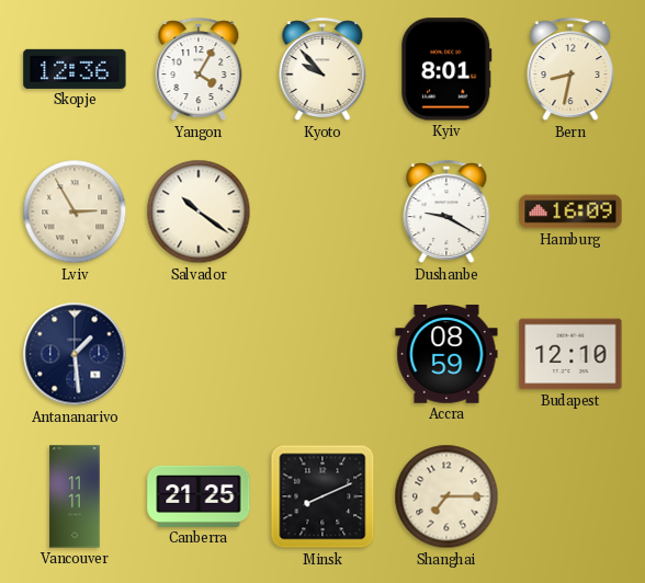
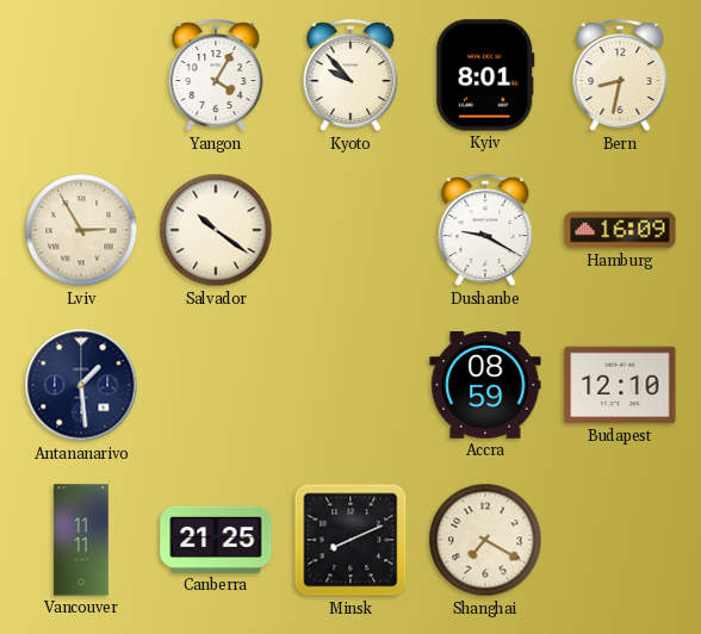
Skopje: 12:36 -> none (75, 69)
Shanghai: 7:15 -> 7:20 (485, 540)
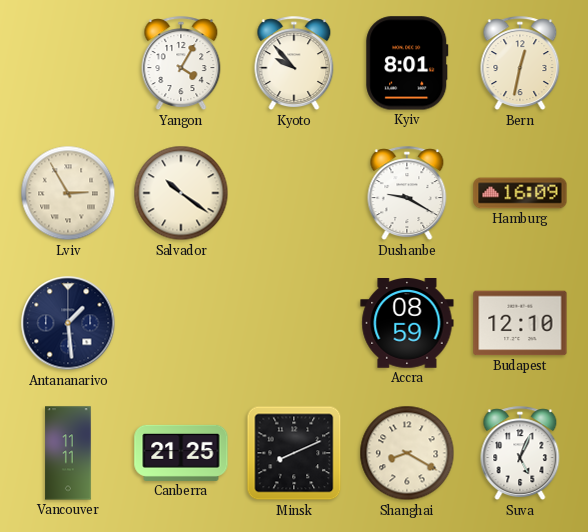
Bern: 8:32 -> 12:32 (520, 64)
Shanghai: 7:20 -> 8:20 (407, 453)
Suva: none -> 5:04 (520, 454)
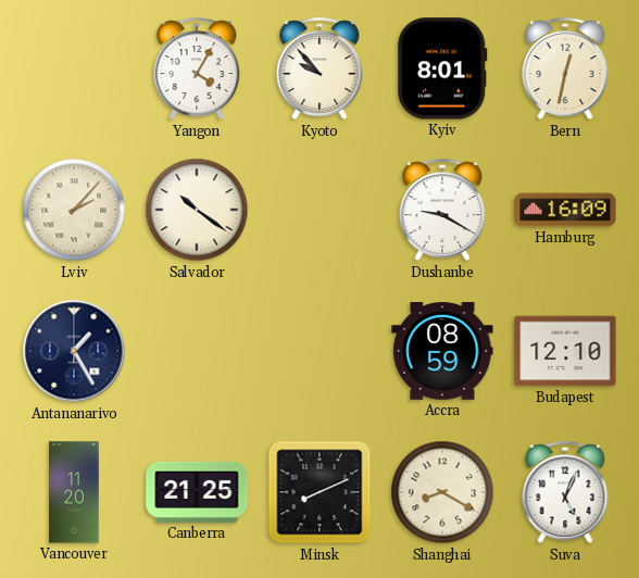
Lviv: 2:55 -> 2:07 (74, 210)
Antananarivo: 1:29 -> 1:25 (74, 351)
Vancouver: 11:11 -> 11:20 (74, 492)
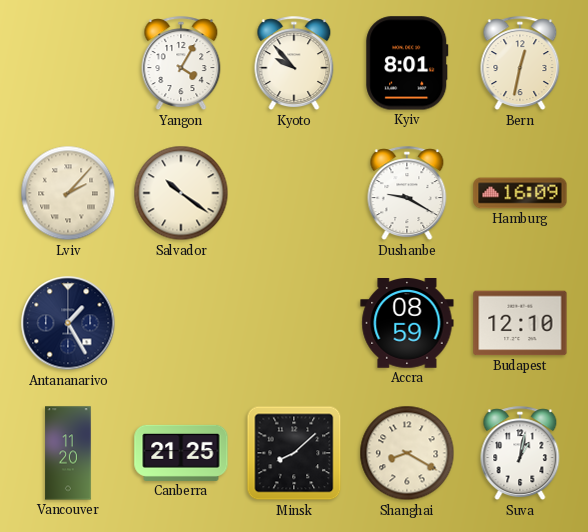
Minsk: 8:11 -> 8:08 (294, 453)
Suva: 5:04 -> 1:02 (520, 454)
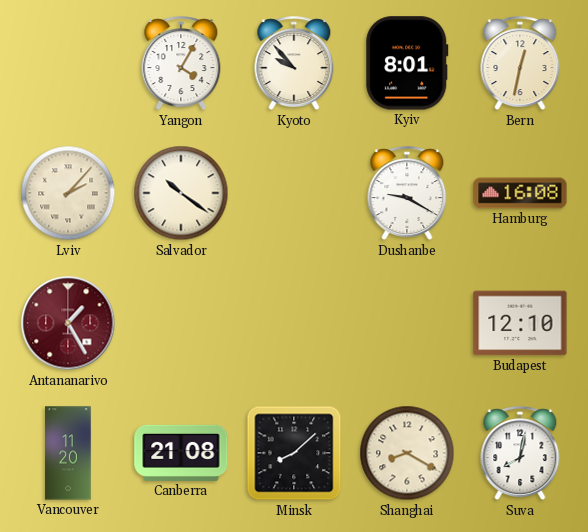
Hamburg: 16:09 -> 16:08 (520, 193)
Antananarivo dial: navy -> burgundy (68, 323)
Accra: 08:59 -> none (407, 324)
Canberra: 21:25 -> 21:08 (181, 453)
Suva: 1:02 -> 8:02 (520, 454)
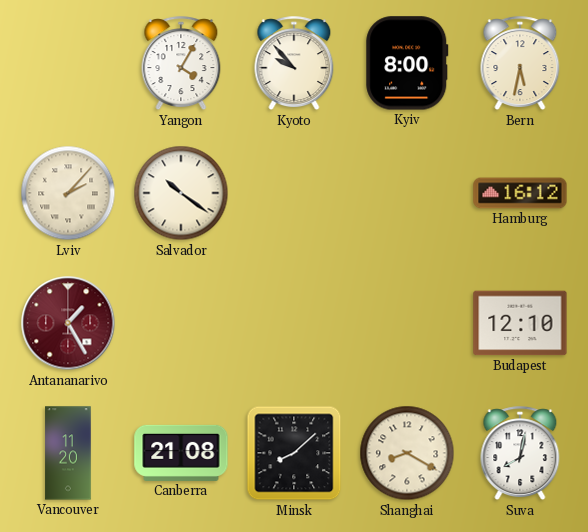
Kyiv: 8:01 -> 8:00 (407, 63)
Bern: 12:32 -> 5:32 (520, 64)
Dushanbe: 9:20 -> none (407, 194)
Hamburg: 16:08 -> 16:12 (520, 193)
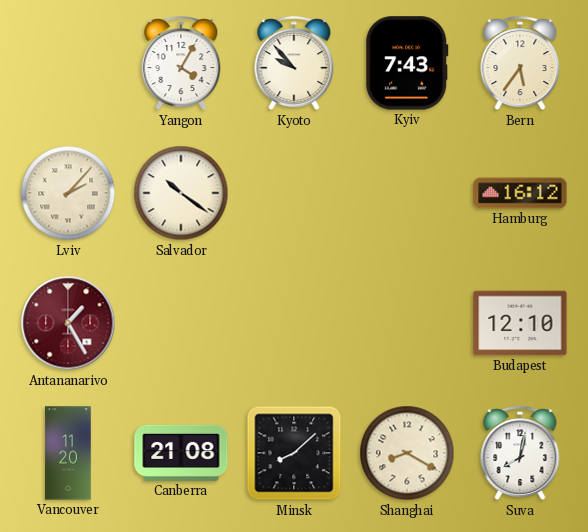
Kyiv: 8:00 -> 7:43 (407, 63)
Bern: 5:32 -> 5:36 (520, 64)
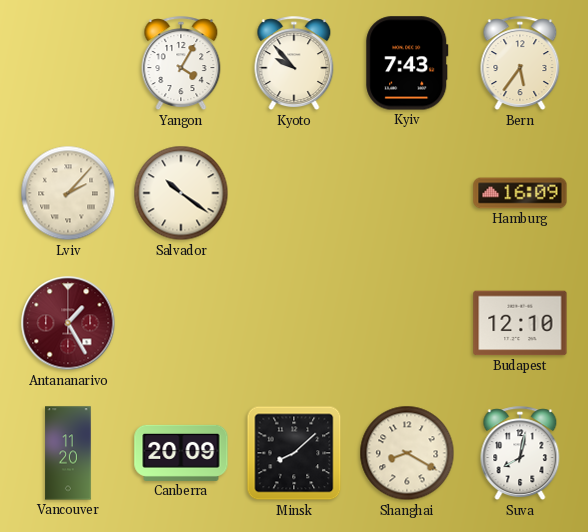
Hamburg: 16:12 -> 16:09 (520, 193)
Canberra: 21:08 -> 20:09 (181, 453)
